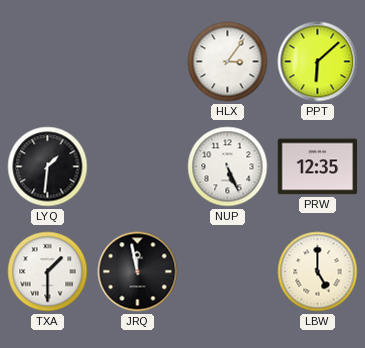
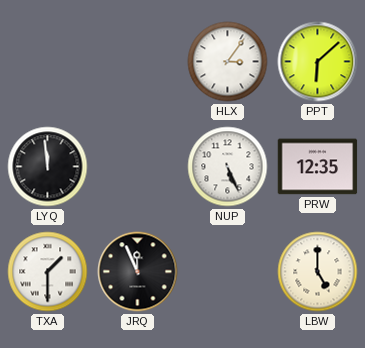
LYQ: 1:31 -> 11:59 (48, 167)
JRQ: 11:58 -> 11:56 (138, 272)
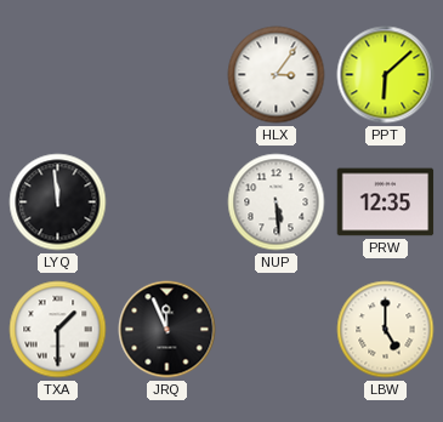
NUP: 5:26 -> 5:29 (277, 203)
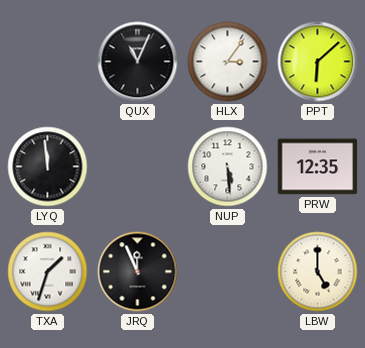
QUX: none -> 11:04 (138, 62)
TXA: 1:30 -> 1:33 (48, 272)
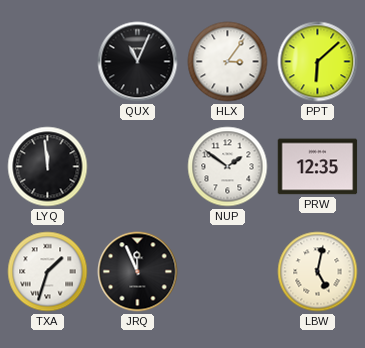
NUP: 5:29 -> 1:51 (228, 167)
LBW: 5:00 -> 5:02 (318, 272)
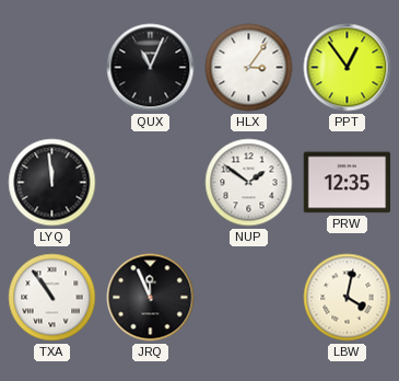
PPT: 6:08 -> 12:54 (348, 68)
TXA: 1:33 -> 10:54 (52, 298)
LBW: 5:02 -> 4:02 (348, 298)
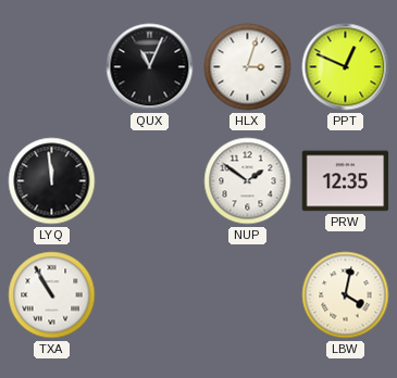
HLX: 3:06 -> 3:03 (248, 67)
PPT: 12:54 -> 12:49 (346, 67)
TXA: 10:54 -> 10:55 (52, 295)
JRQ: 11:56 -> none (151, 298)
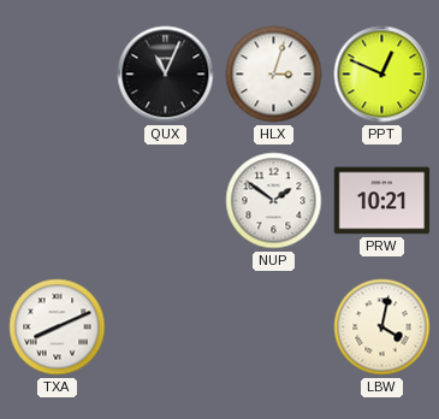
LYQ: 11:59 -> none (52, 181)
PRW: 12:35 -> 10:21 (382, 201)
TXA: 10:55 -> 8:11 (58, 327)
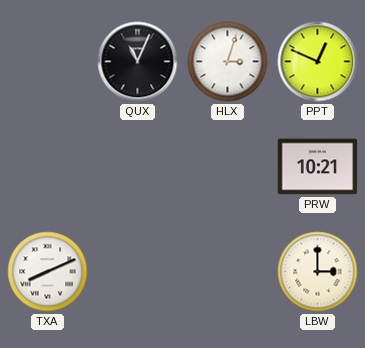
NUP: 1:51 -> none (274, 201)
LBW: 4:02 -> 3:00 (318, 272)
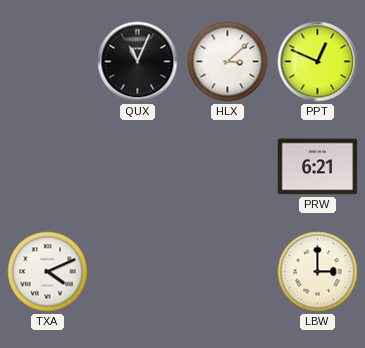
HLX: 3:03 -> 3:08 (228, 62)
PRW: 10:21 -> 6:21 (318, 167)
TXA: 8:11 -> 4:11 (48, 272)
